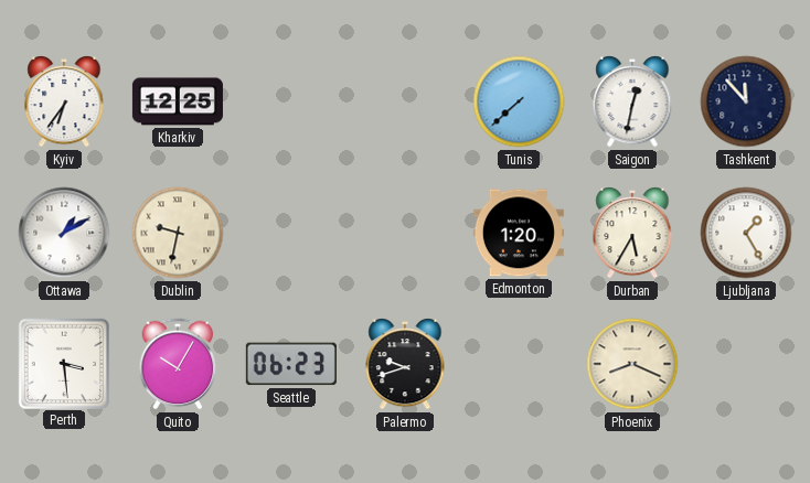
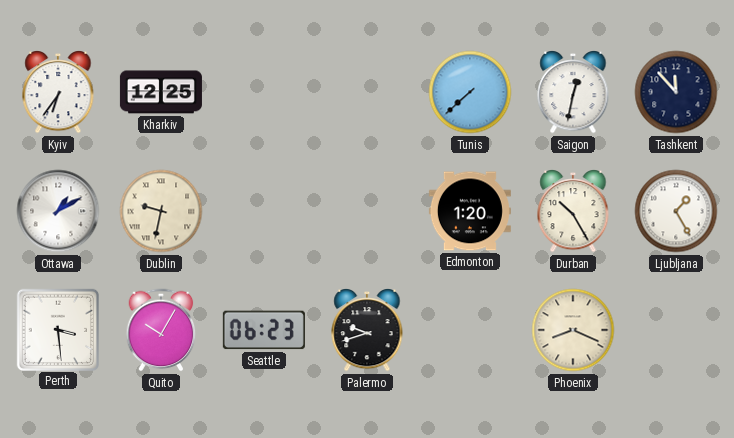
Durban: 5:35 -> 10:25 (573, 211)
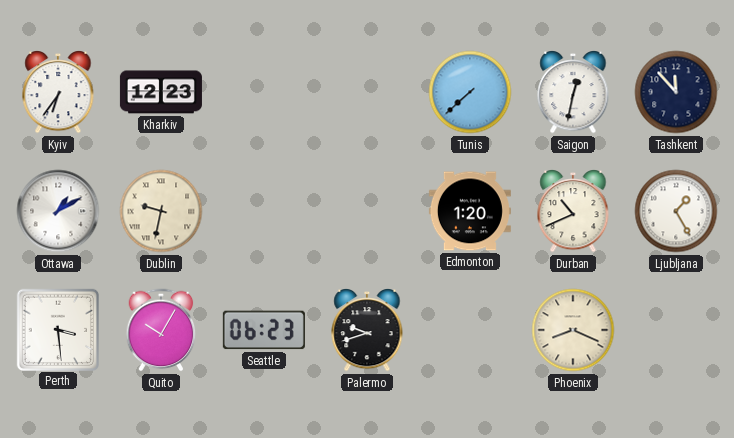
Kharkiv: 12:25 -> 12:23 (161, 92)
Durban: 10:25 -> 10:41 (573, 211)
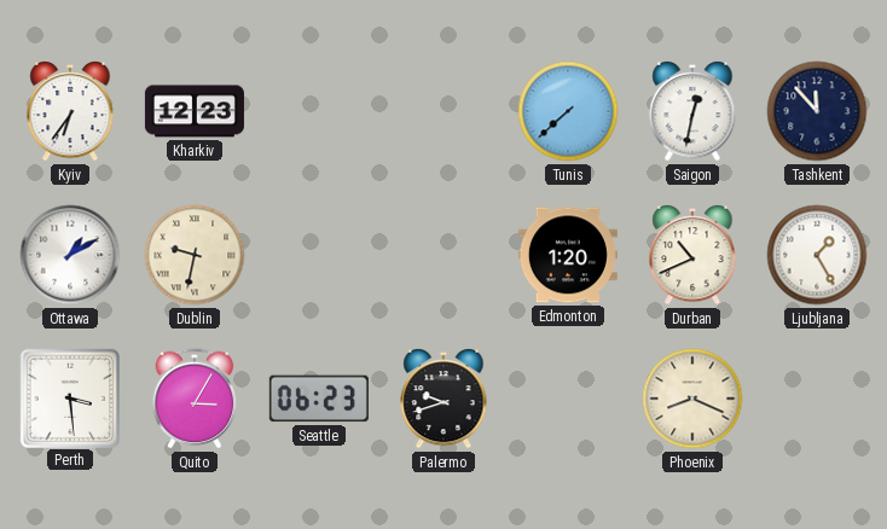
Quito: 10:05 -> 3:05 (195, 399)
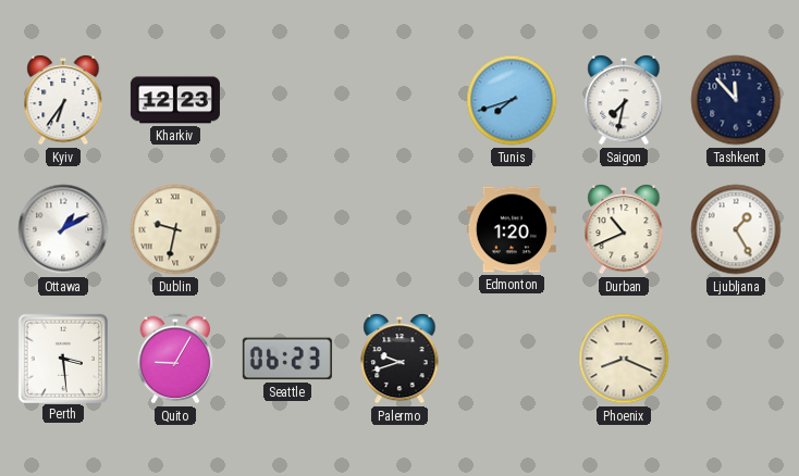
Tunis: 7:38 -> 7:42 (512, 100)
Saigon: 12:32 -> 7:32 (624, 100)
Quito: 3:05 -> 9:05 (175, 359)
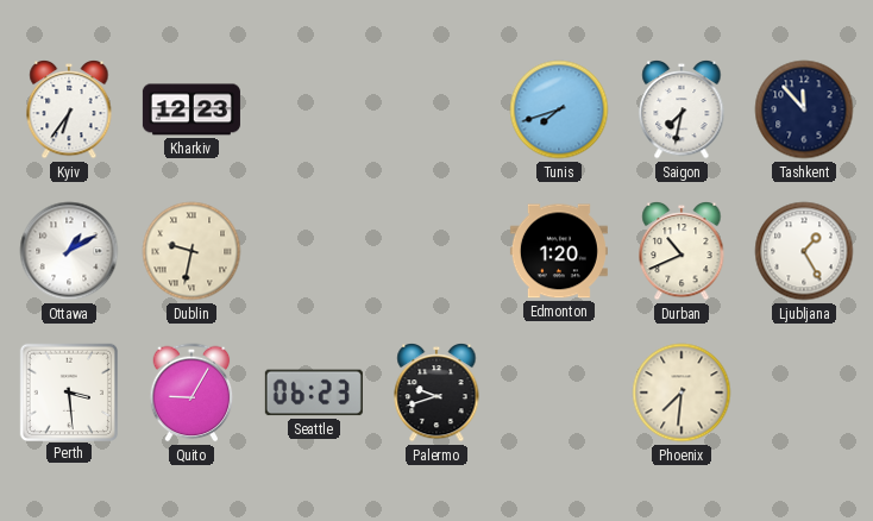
Phoenix: 8:19 -> 7:31 (682, 393)
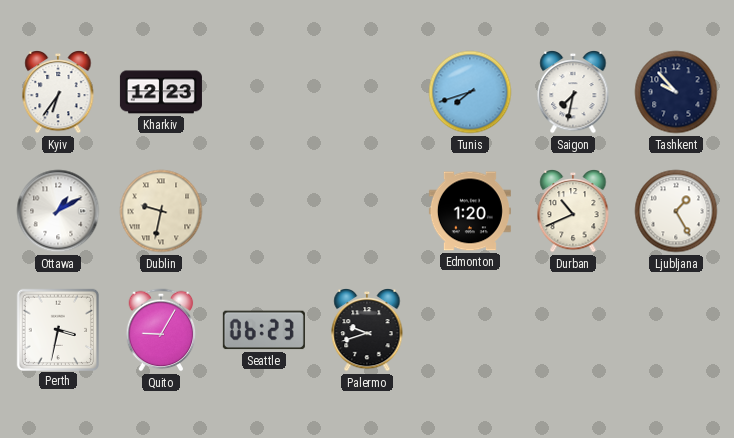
Tashkent: 11:53 -> 9:53 (676, 92)
Perth: 3:29 -> 3:32 (57, 329)
Phoenix: 7:31 -> none (682, 393)
